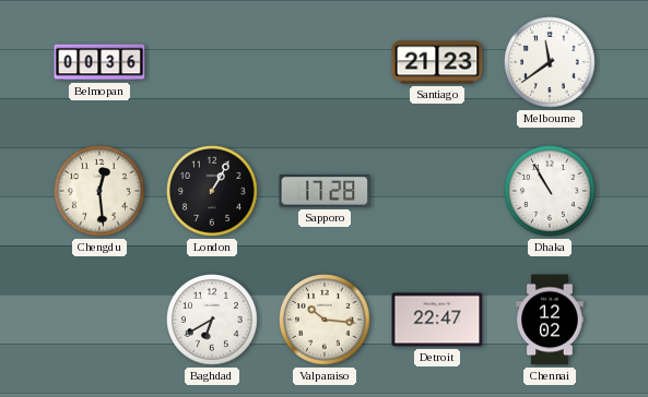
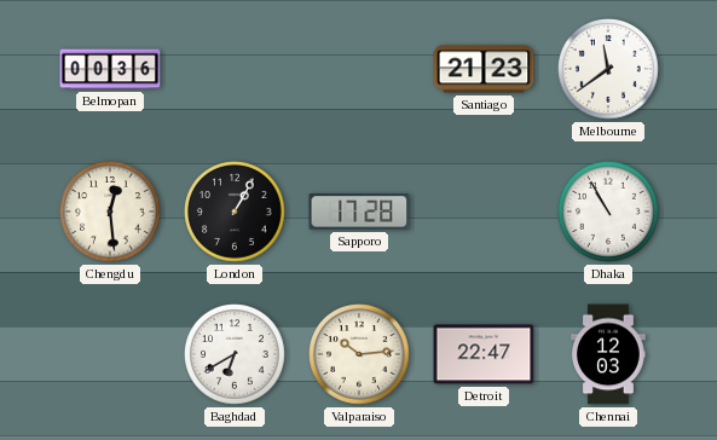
Valparaiso: 10:16 -> 10:14 (360, 355)
Chennai: 12:02 -> 12:03 (608, 354)
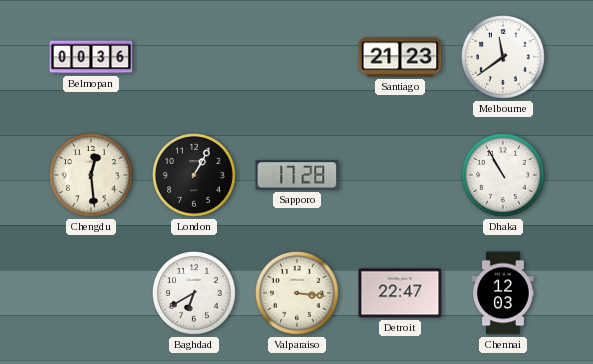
Valparaiso: 10:14 -> 3:16 (298, 294)
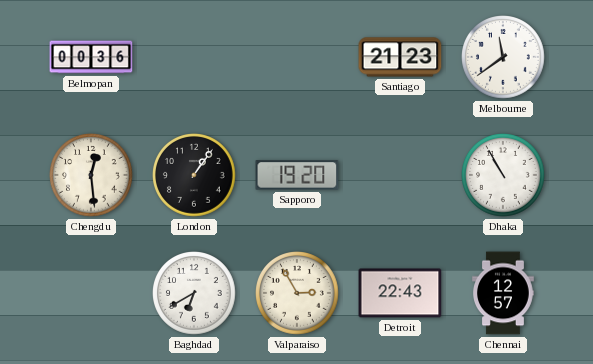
London: 1:05 -> 1:06 (195, 176)
Sapporo: 17:28 -> 19:20 (297, 175)
Valparaiso: 3:16 -> 2:55 (298, 294)
Detroit: 22:47 -> 22:43 (400, 293)
Chennai: 12:03 -> 12:57 (503, 293)
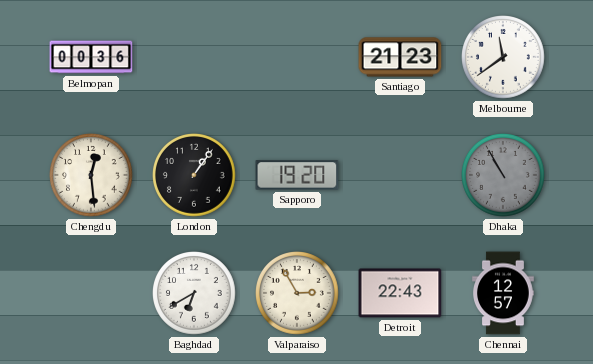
Dhaka dial: white -> grey (504, 176)
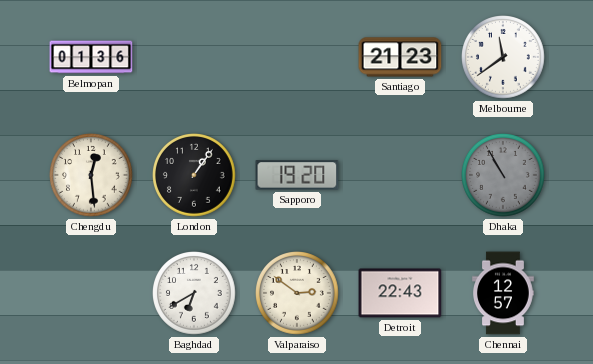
Belmopan: 00:36 -> 01:36 (91, 57)
Valparaiso: 2:55 -> 2:51 (298, 294)
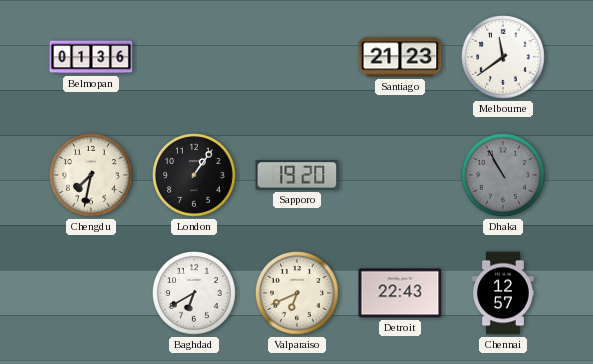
Chengdu: 12:29 -> 7:32 (92, 176)
Valparaiso: 2:51 -> 6:41 (298, 294)
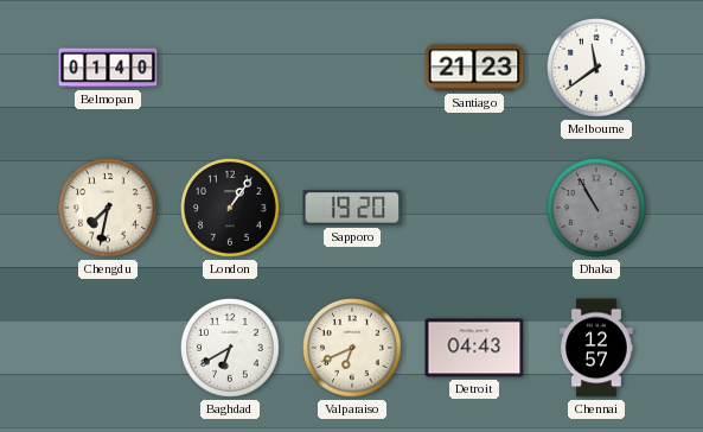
Belmopan: 01:36 -> 01:40 (108, 68)
Detroit: 22:43 -> 04:43 (474, 348)
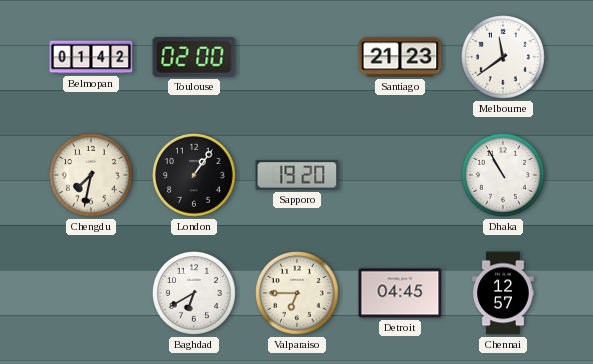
Belmopan: 01:40 -> 01:42 (91, 57)
Toulouse: none -> 02:00 (194, 57)
Dhaka dial: grey -> white (504, 176)
Valparaiso: 6:41 -> 6:45 (298, 294)
Detroit: 04:43 -> 04:45 (400, 293)
